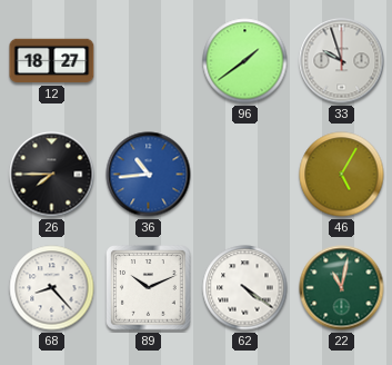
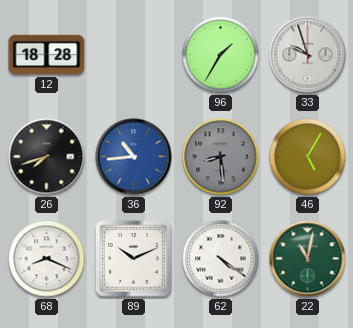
12: 18:27 -> 18:28 (47, 55)
96: 1:39 -> 1:35 (221, 55)
26: 7:45 -> 7:42 (47, 157)
92: none -> 8:29 (221, 157)
68: 8:23 -> 8:19 (47, 259)
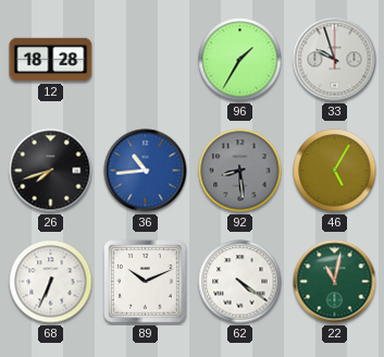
68: 8:19 -> 6:34 (51, 282)
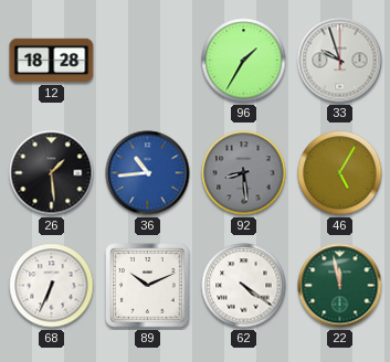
26: 7:42 -> 1:29 (52, 173)
22: 11:02 -> 11:58 (340, 286)
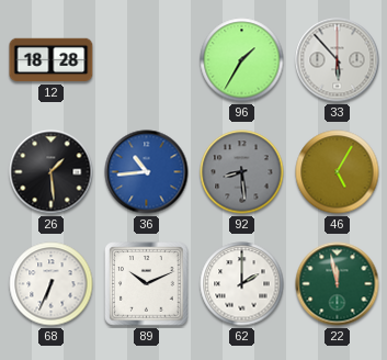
33: 9:57 -> 5:53 (338, 60)
62: 4:21 -> 2:00 (242, 284)
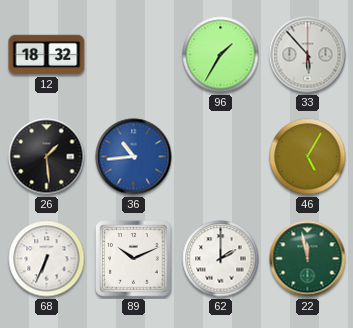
12: 18:28 -> 18:32 (47, 55)
92: 8:29 -> none (242, 172)
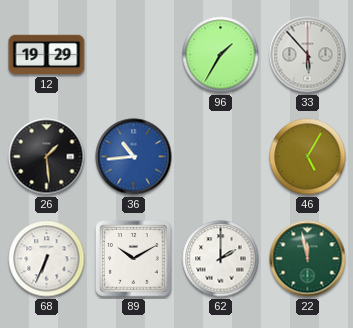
12: 18:32 -> 19:29 (47, 55)
89: 10:11 -> 10:10 (134, 259)
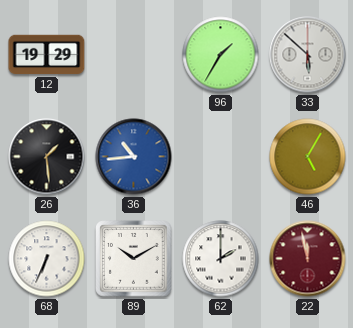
33: 5:53 -> 5:52 (308, 55)
22 dial: green -> burgundy (308, 259)
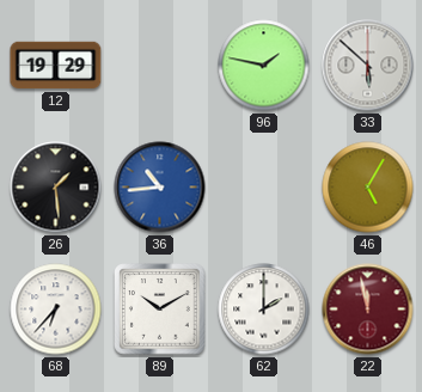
96: 1:35 -> 1:47 (264, 66)
68: 6:34 -> 6:37 (56, 310)
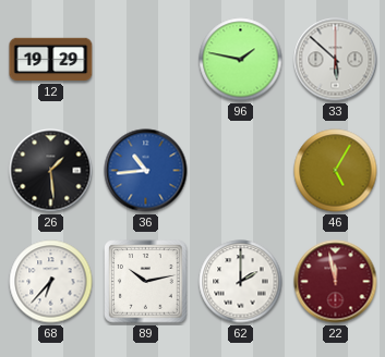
89: 10:10 -> 10:13 (146, 282)
